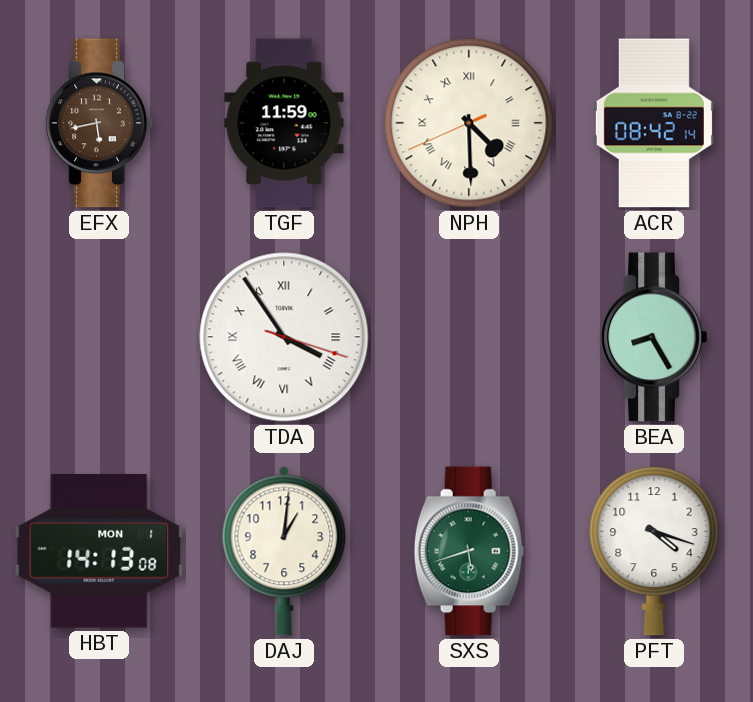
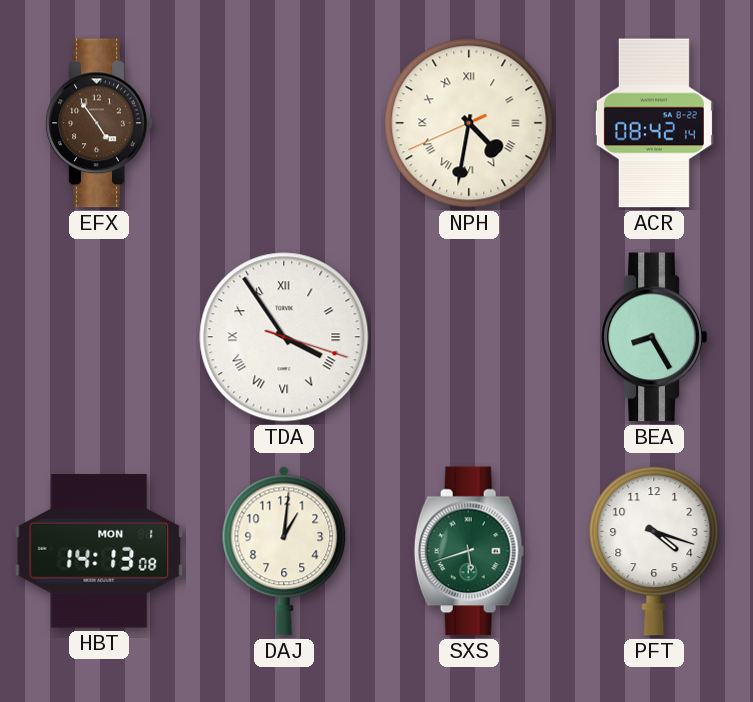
EFX: 5:43 -> 4:54 (99, 123)
TGF: 11:59 -> none (284, 123)
NPH: 4:29 -> 4:31 (469, 123)
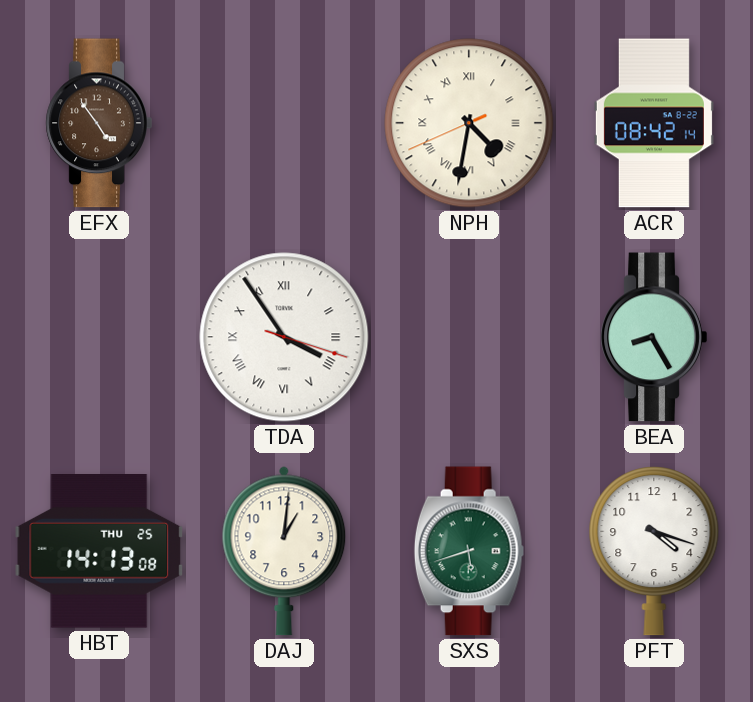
HBT date: MON 1 -> THU 25 (99, 551)
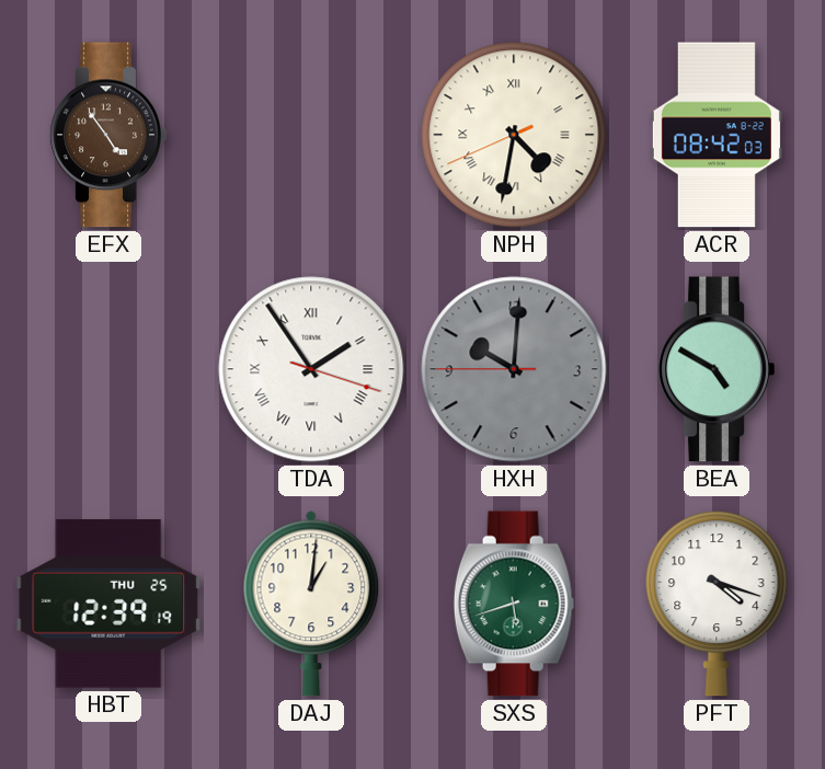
ACR: 08:42:14 -> 08:42:03 (717, 135)
TDA: 3:54 -> 1:54 (311, 369)
HXH: none -> 10:00 (514, 369)
BEA: 8:25 -> 4:50 (717, 369)
HBT: 14:13 -> 12:39 (108, 604)
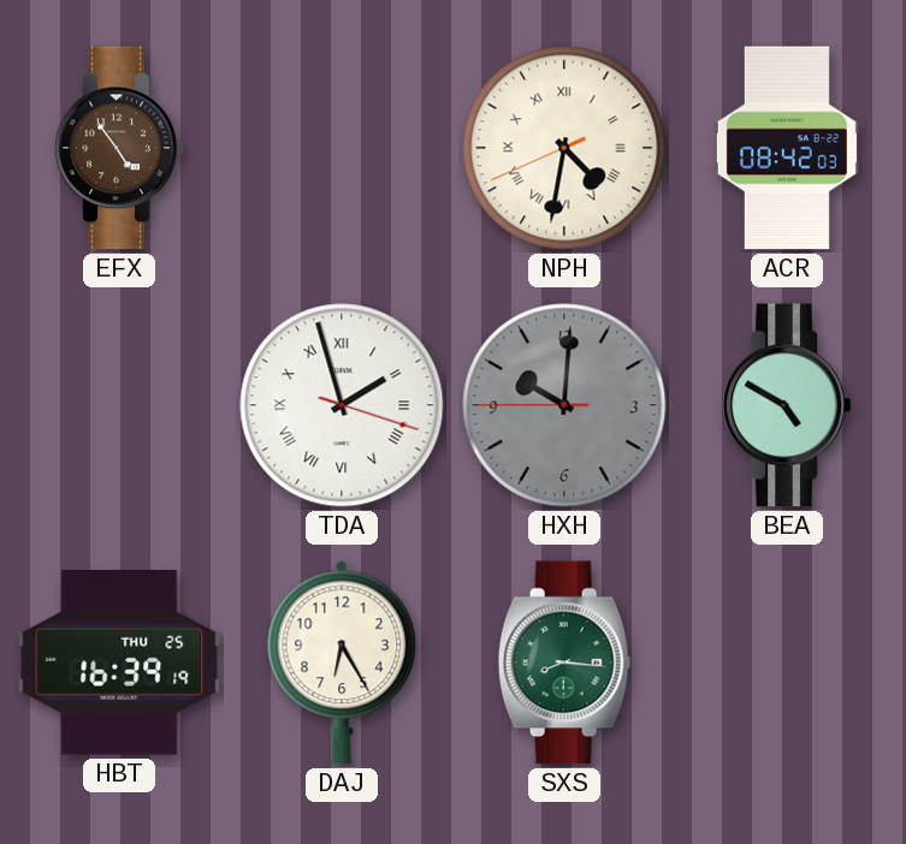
TDA: 1:54 -> 1:57 (342, 405)
HBT: 12:39 -> 16:39 (119, 662)
DAJ: 1:01 -> 6:25 (342, 662)
SXS: 5:42 -> 8:16 (564, 662)
PFT: 4:18 -> none (717, 604)
